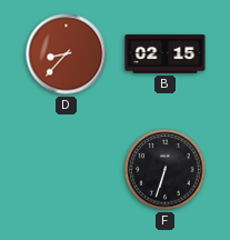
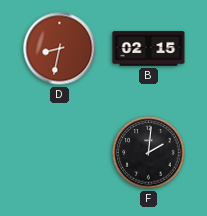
D: 8:37 -> 8:32 (60, 49)
F: 6:33 -> 2:01 (149, 153)
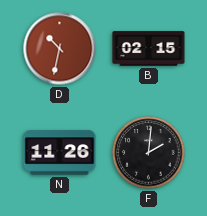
D: 8:32 -> 10:32 (60, 49)
N: none -> 11:26 (60, 153)
